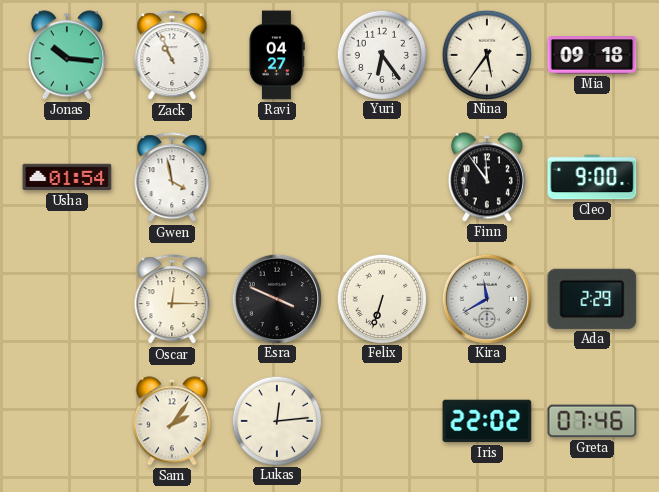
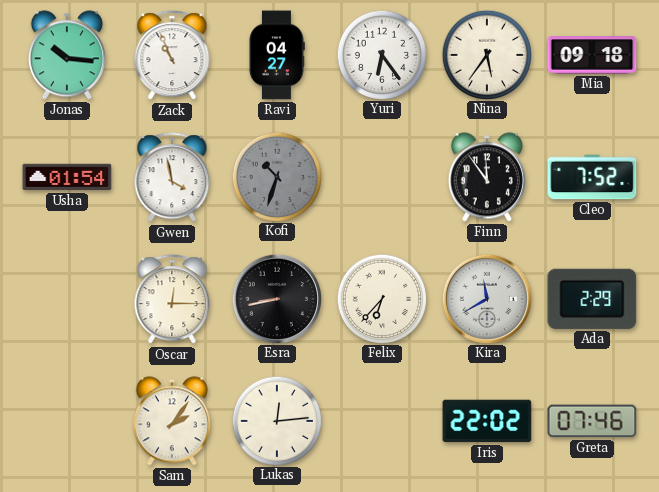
Kofi: none -> 10:33 (276, 176)
Cleo: 9:00 -> 7:52 (592, 177)
Esra: 3:49 -> 8:43 (276, 298)
Felix: 6:33 -> 6:37 (381, 298)
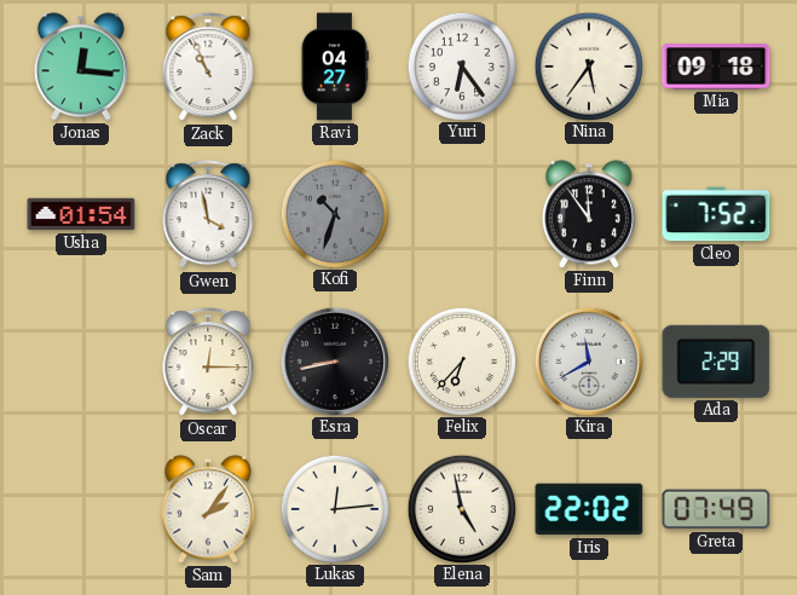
Jonas: 10:16 -> 12:16 (81, 67)
Elena: none -> 4:58 (461, 508)
Greta: 07:46 -> 07:49 (716, 509)
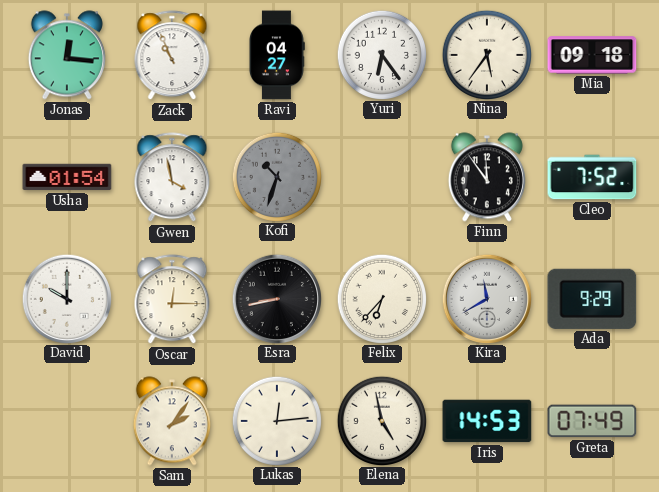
David: none -> 10:00 (66, 298)
Ada: 2:29 -> 9:29 (592, 299)
Iris: 22:02 -> 14:53 (487, 421)
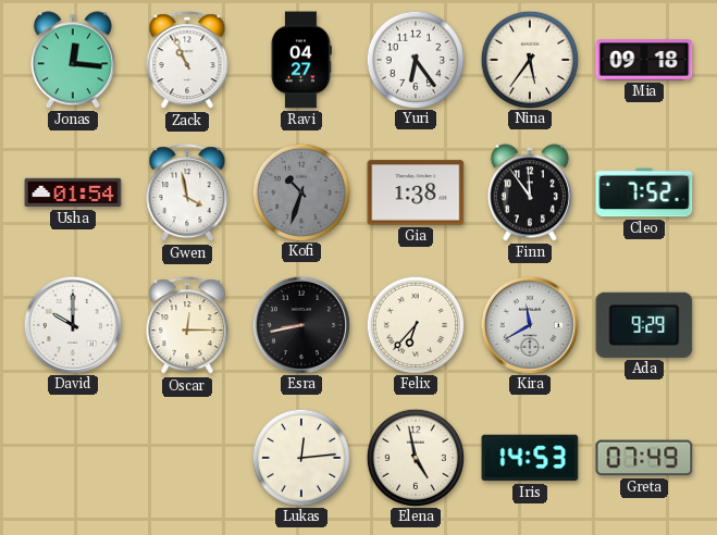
Gia: none -> 1:38 (416, 192)
Sam: 2:06 -> none (172, 421)
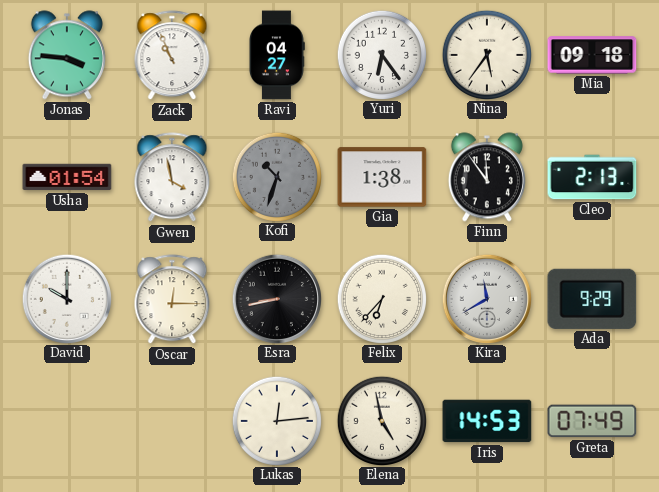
Jonas: 12:16 -> 3:46 (67, 55)
Cleo: 7:52 -> 2:13 (592, 177)
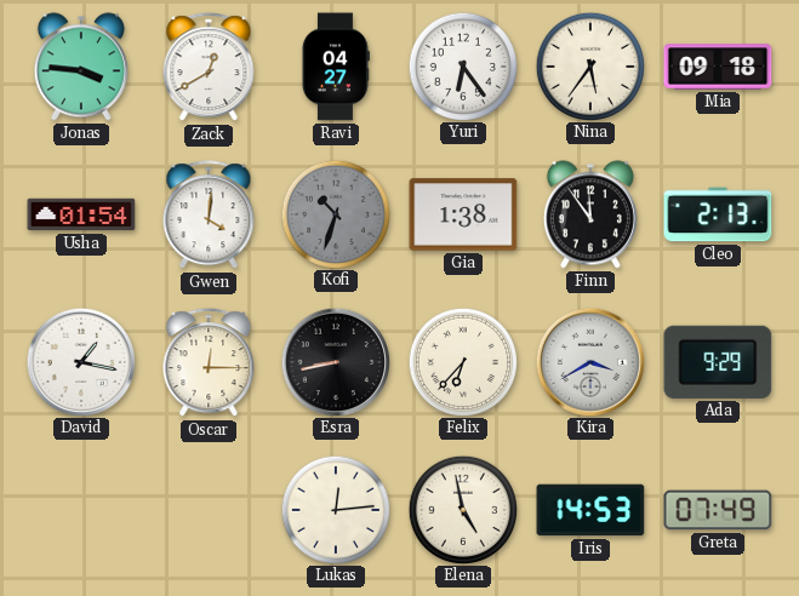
Zack: 10:56 -> 12:40 (209, 68)
Gwen: 3:58 -> 4:01 (209, 216)
David: 10:00 -> 1:17 (80, 361)
Kira: 11:40 -> 3:40 (589, 361)
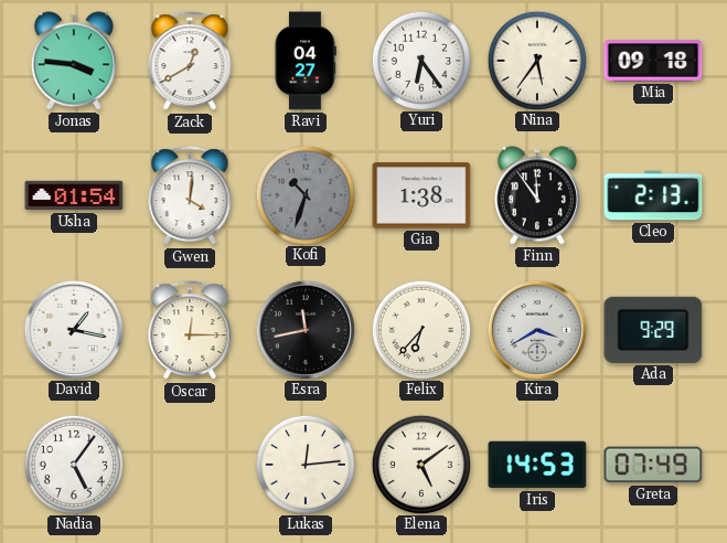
Esra: 8:43 -> 11:43 (304, 329)
Nadia: none -> 5:06 (73, 464)
Elena: 4:58 -> 5:09 (420, 464)
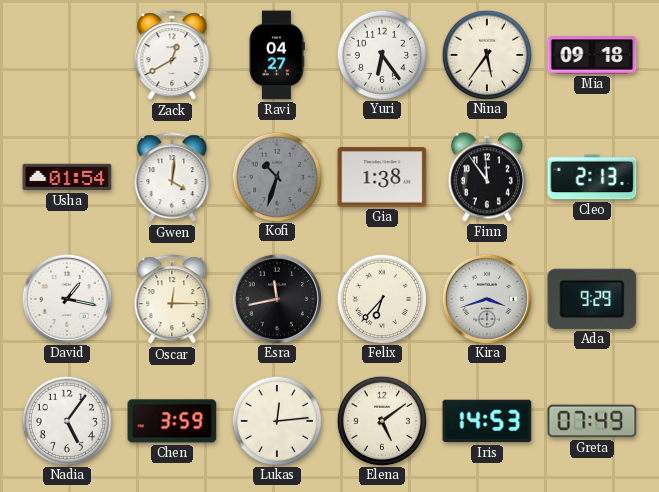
Jonas: 3:46 -> none (74, 61)
Kira: 3:40 -> 3:42 (486, 298)
Chen: none -> 3:59 (172, 421)
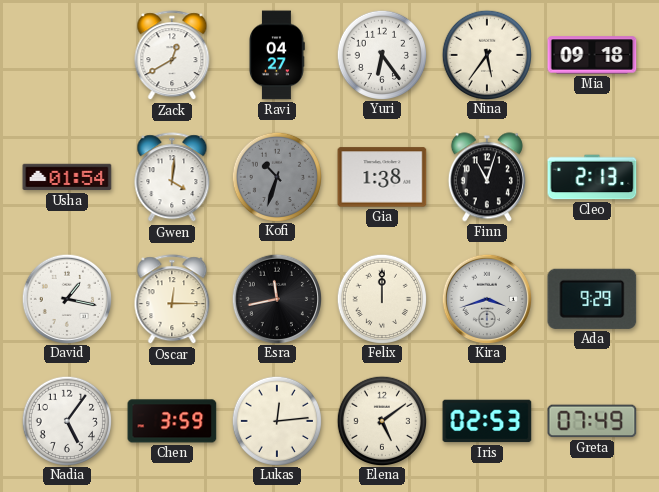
Finn: 11:54 -> 11:03 (487, 177)
Felix: 6:37 -> 12:00 (381, 298)
Iris: 14:53 -> 02:53 (487, 421)
